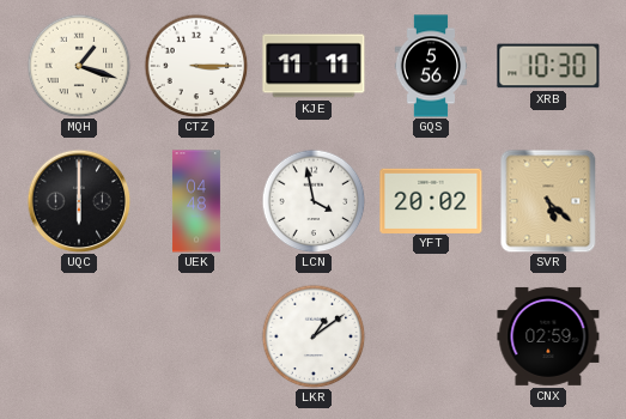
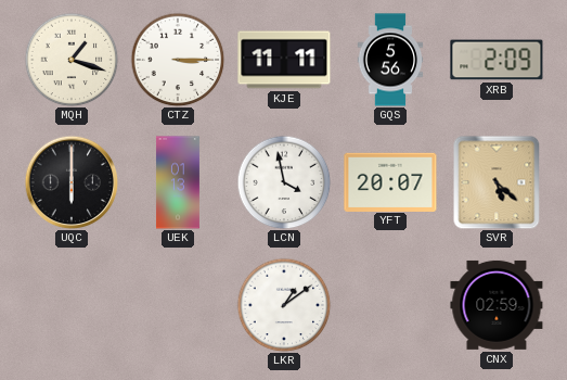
XRB: 10:30 -> 2:09 (497, 60)
UEK: 04:48 -> 01:13 (178, 182)
YFT: 20:02 -> 20:07 (390, 181)
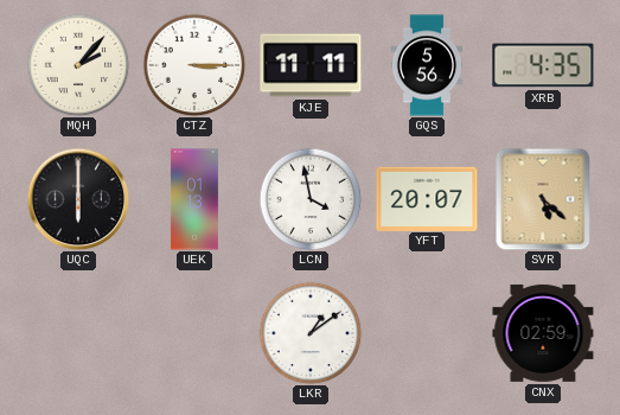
MQH: 1:18 -> 2:07 (78, 65)
XRB: 2:09 -> 4:35 (543, 65)
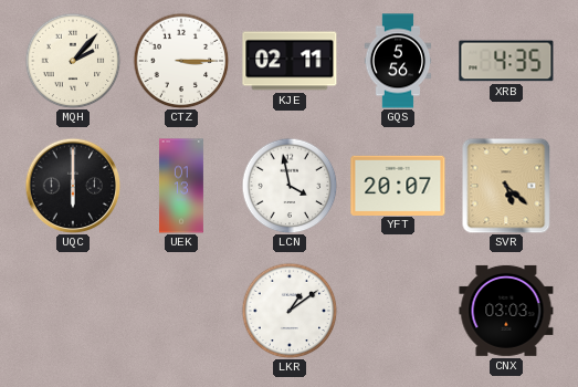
KJE: 11:11 -> 02:11 (290, 61)
CNX: 02:59 -> 03:03 (506, 311)
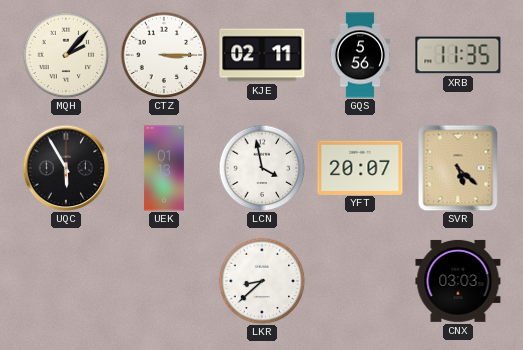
XRB: 4:35 -> 11:35 (458, 55)
UQC: 6:00 -> 5:55 (66, 168)
LKR: 1:09 -> 8:38 (262, 281)
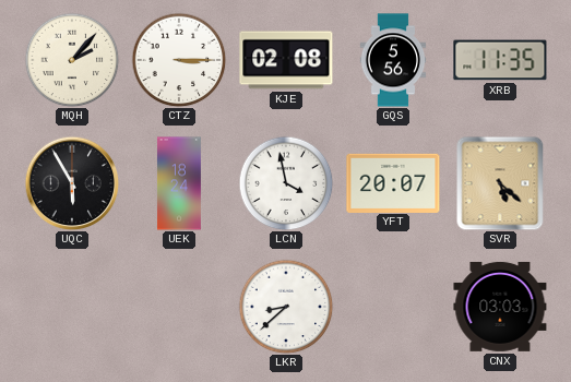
KJE: 02:11 -> 02:08 (286, 60)
UEK: 01:13 -> 18:24 (179, 183)
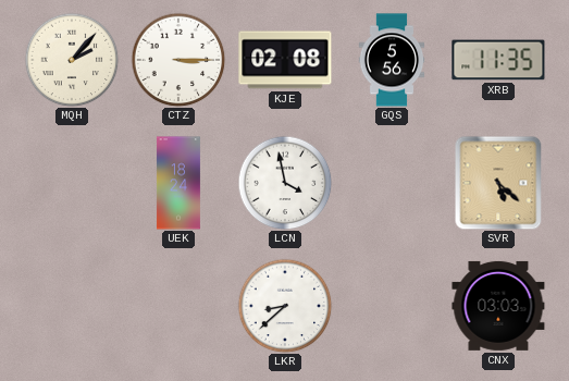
UQC: 5:55 -> none (72, 183)
YFT: 20:07 -> none (393, 182)
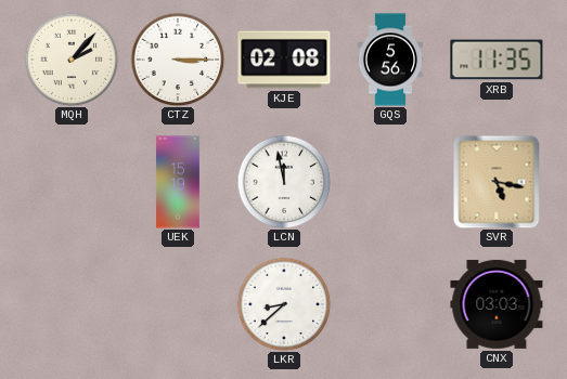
UEK: 18:24 -> 15:19 (178, 182)
LCN: 3:58 -> 11:58 (284, 182)
SVR: 5:22 -> 5:17 (497, 182)
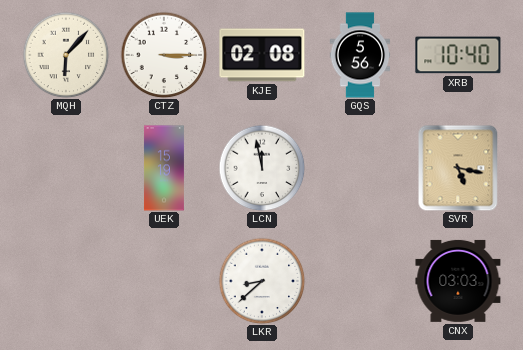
MQH: 2:07 -> 6:07 (66, 55)
XRB: 11:35 -> 10:40 (458, 55)
